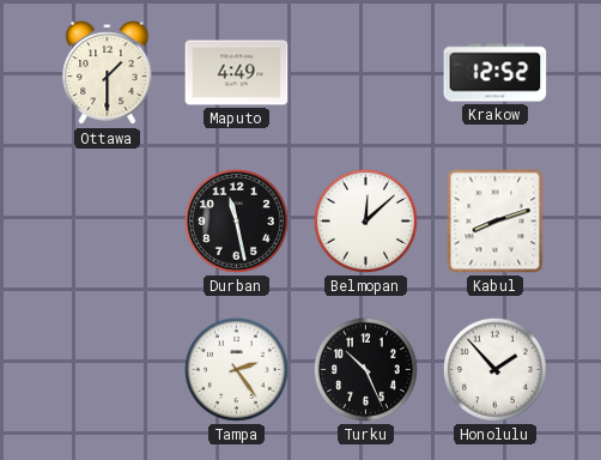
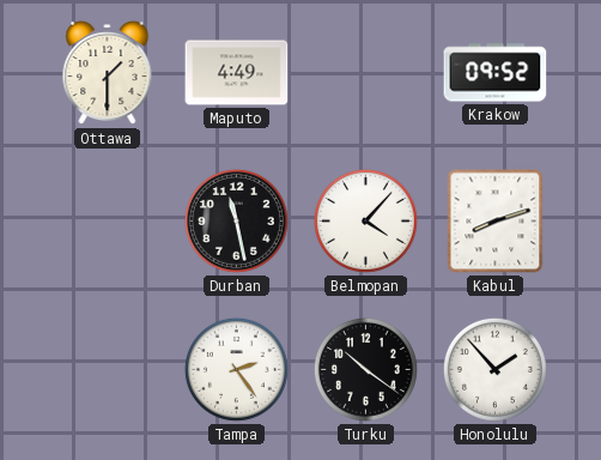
Krakow: 12:52 -> 09:52 (496, 73)
Belmopan: 12:08 -> 4:07 (365, 220)
Turku: 10:26 -> 10:21 (365, 369)
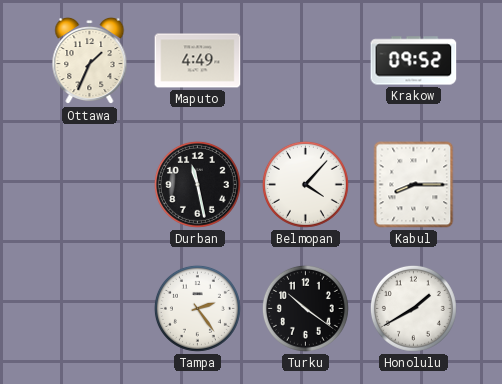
Ottawa: 1:30 -> 1:34 (90, 61)
Kabul: 8:12 -> 8:15 (414, 185)
Honolulu: 1:53 -> 1:40 (413, 308)
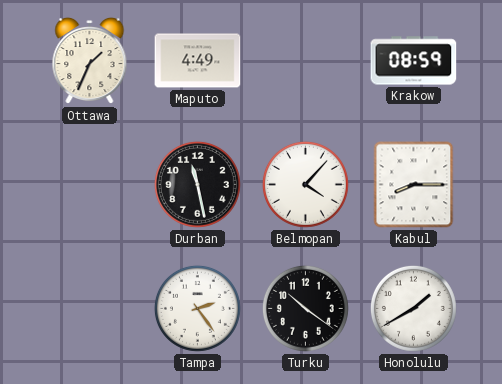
Krakow: 09:52 -> 08:59 (414, 61)
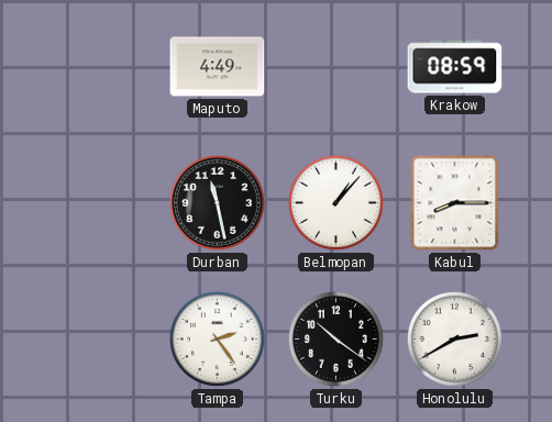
Ottawa: 1:34 -> none (90, 61)
Belmopan: 4:07 -> 1:07 (335, 202)
Honolulu: 1:40 -> 2:40 (454, 338)
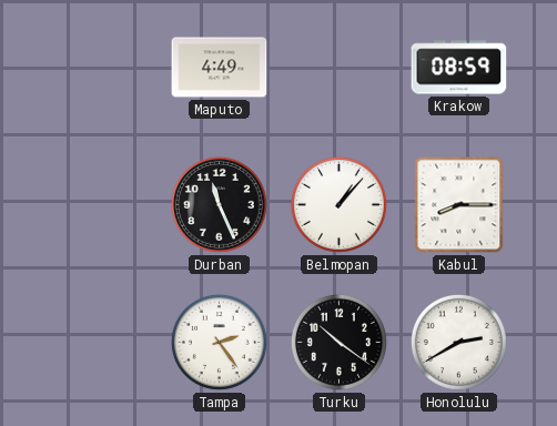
Durban: 11:28 -> 11:26 (219, 204)
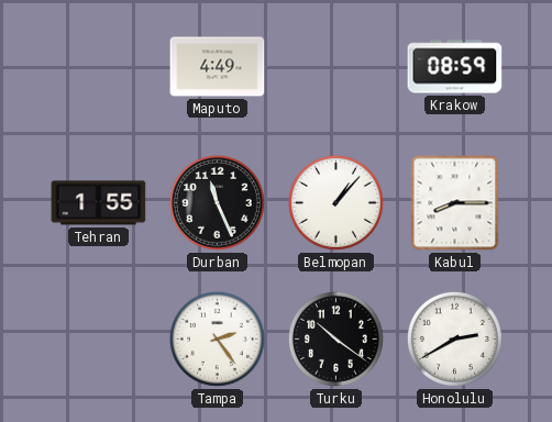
Tehran: none -> 1:55 (99, 203)
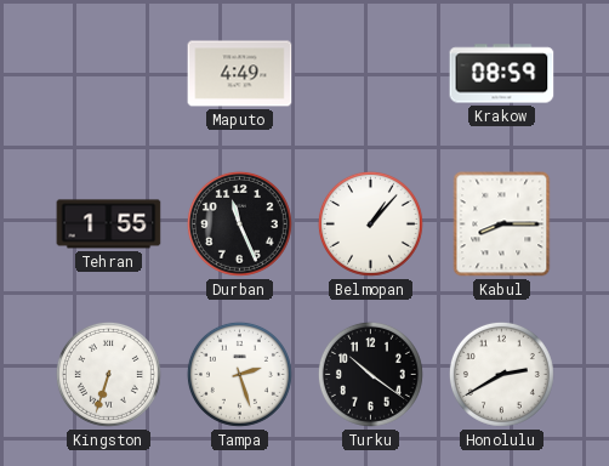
Kingston: none -> 6:33 (108, 374)
Tampa: 2:24 -> 2:27 (239, 374)
